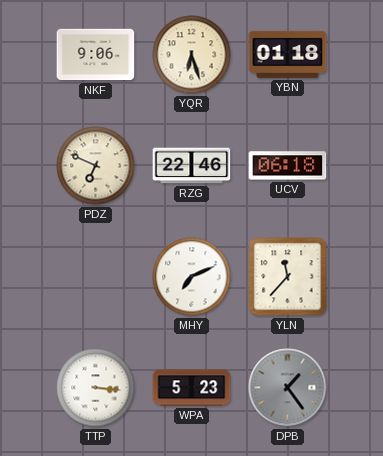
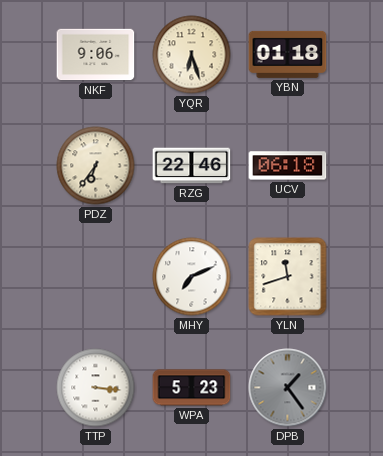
PDZ: 6:49 -> 6:36 (96, 166)
YLN: 11:37 -> 11:42 (288, 277)
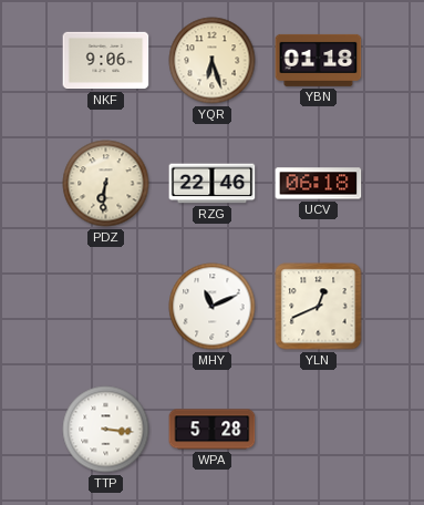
PDZ: 6:36 -> 6:31 (106, 184)
MHY: 7:11 -> 11:11 (213, 307)
YLN: 11:42 -> 12:41 (319, 307)
WPA: 5:23 -> 5:28 (213, 430)
DPB: 1:24 -> none (288, 388)
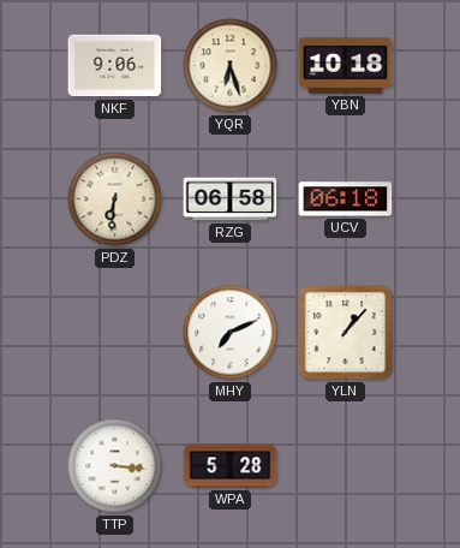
YBN: 01:18 -> 10:18 (346, 65)
RZG: 22:46 -> 06:58 (231, 199)
MHY: 11:11 -> 7:11 (231, 333)
YLN: 12:41 -> 1:07 (346, 333)
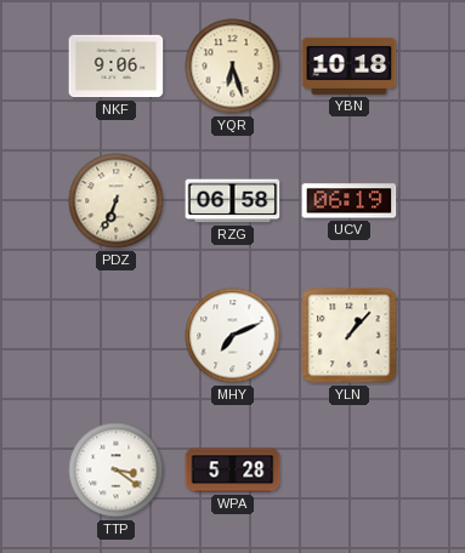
PDZ: 6:31 -> 6:34 (117, 201)
UCV: 06:18 -> 06:19 (350, 201)
TTP: 3:16 -> 3:21 (117, 471)
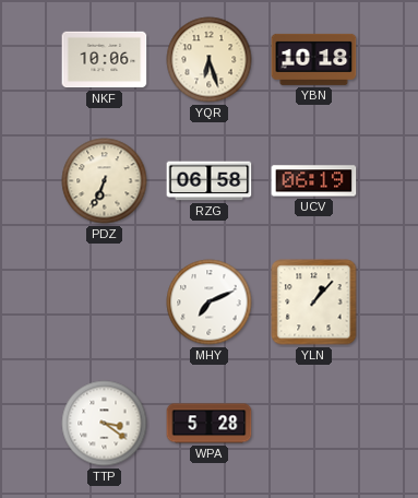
NKF: 9:06 -> 10:06 (105, 60)
